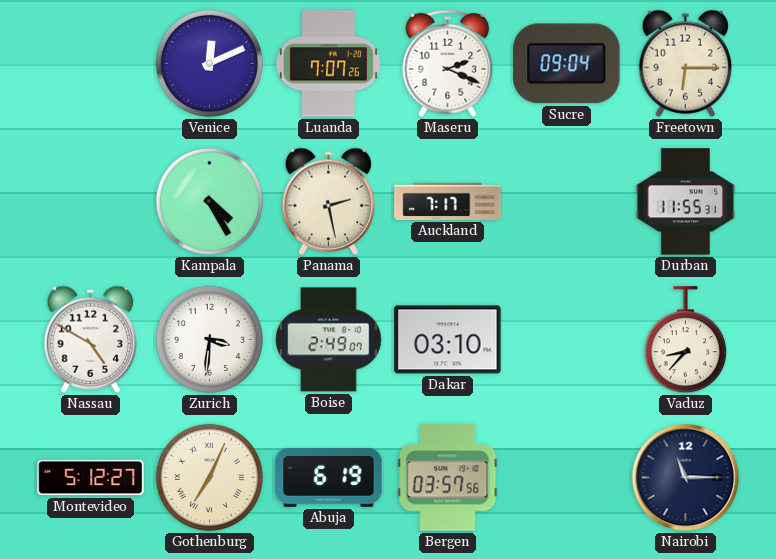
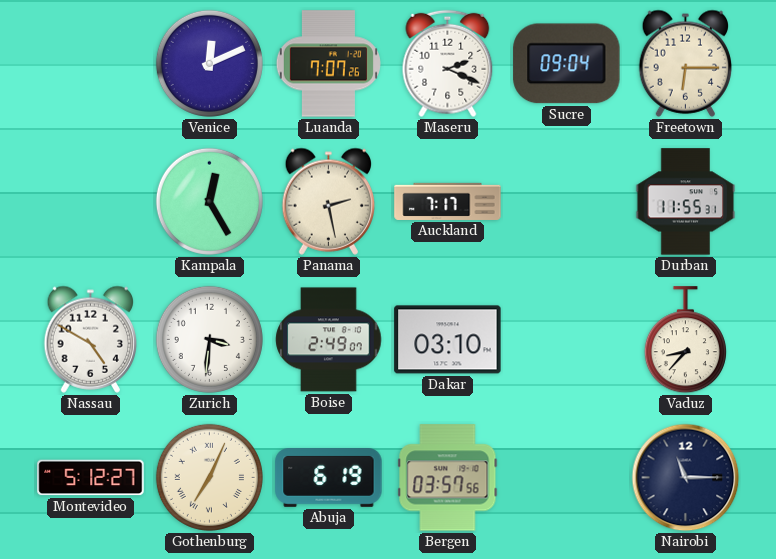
Kampala: 4:25 -> 12:25 (209, 201)
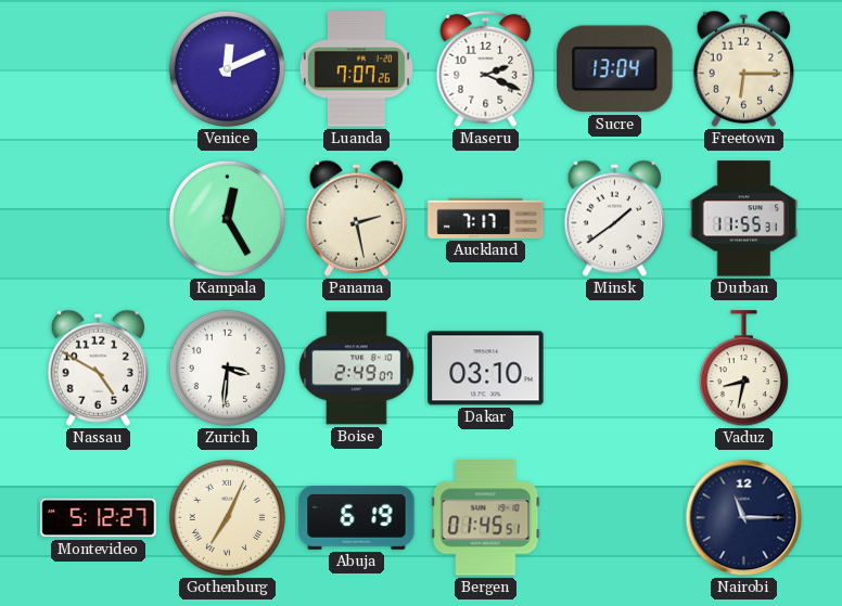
Sucre: 09:04 -> 13:04 (615, 69)
Minsk: none -> 1:39 (614, 218)
Vaduz: 8:37 -> 8:32 (743, 369)
Bergen: 03:57 -> 01:45 (486, 518)
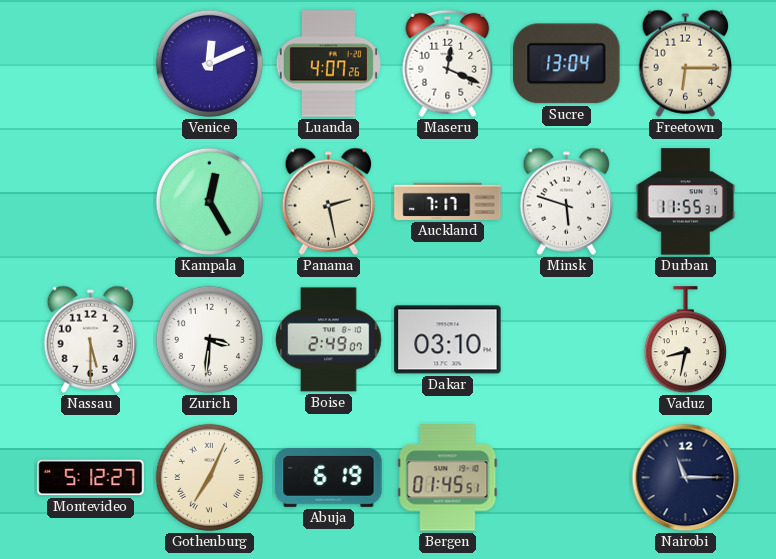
Luanda: 7:07 -> 4:07 (328, 64)
Maseru: 2:19 -> 12:19 (448, 64)
Minsk: 1:39 -> 5:48 (566, 201)
Nassau: 4:50 -> 5:30 (90, 339)
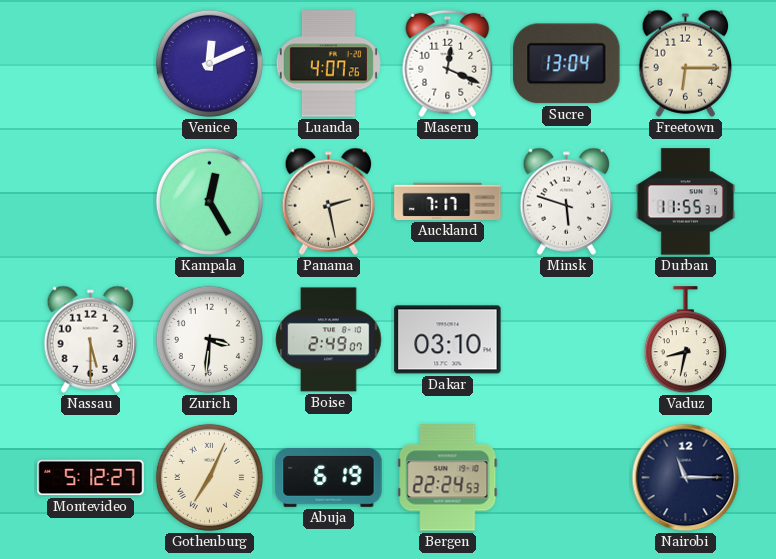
Bergen: 01:45 -> 22:24 (448, 478)
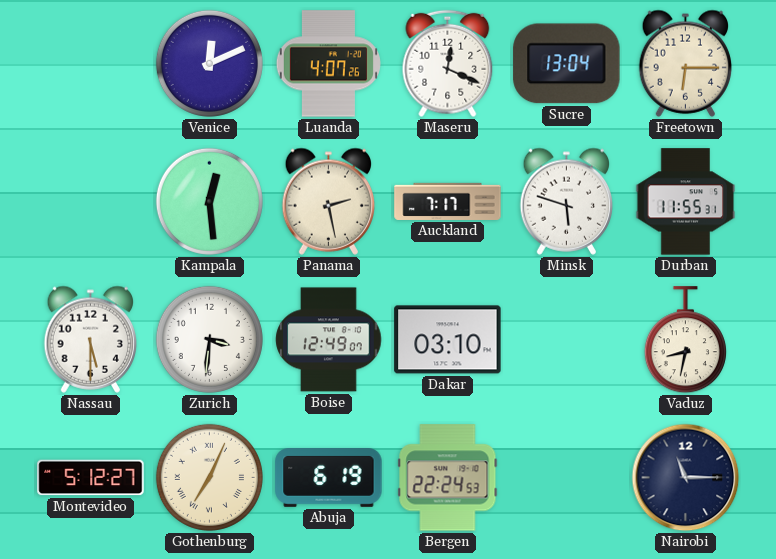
Kampala: 12:25 -> 12:29 (209, 201)
Boise: 2:49 -> 12:49 (329, 340)
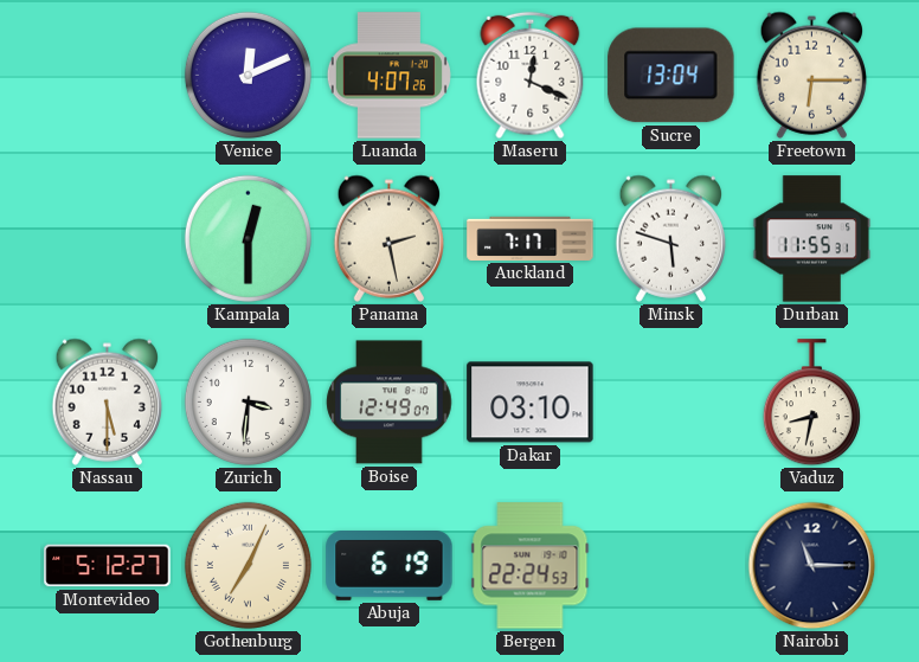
Kampala: 12:29 -> 12:30 (248, 238)
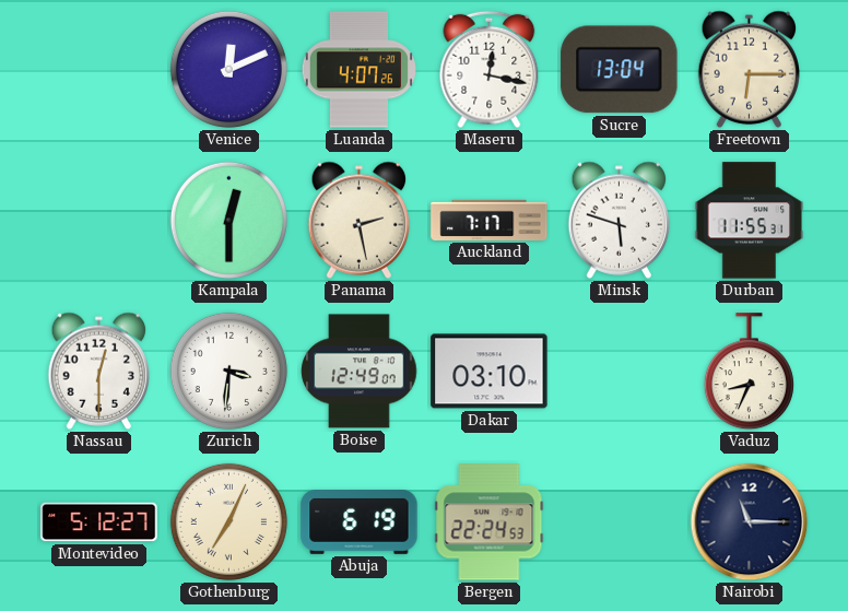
Maseru: 12:19 -> 12:17 (490, 70)
Nassau: 5:30 -> 12:30 (98, 371)
Vaduz: 8:32 -> 8:34 (749, 372)
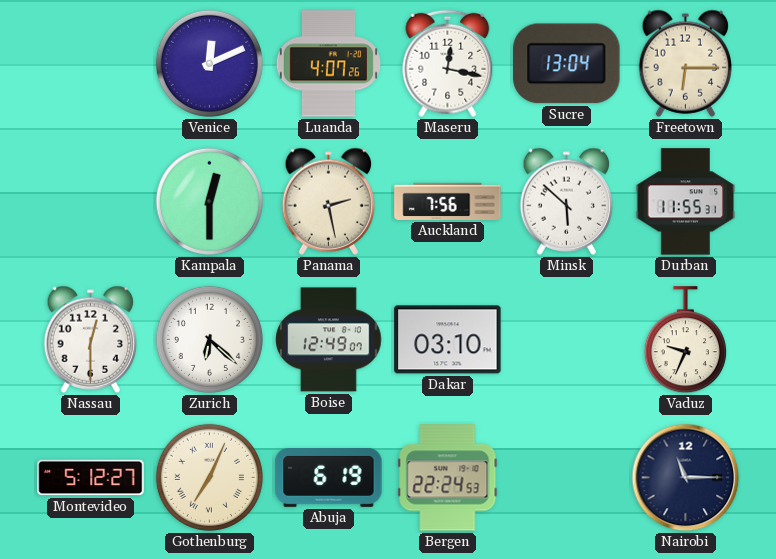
Auckland: 7:17 -> 7:56 (448, 201)
Minsk: 5:48 -> 5:52 (566, 201)
Zurich: 3:31 -> 6:22 (209, 339)
Vaduz: 8:34 -> 9:34 (685, 340)
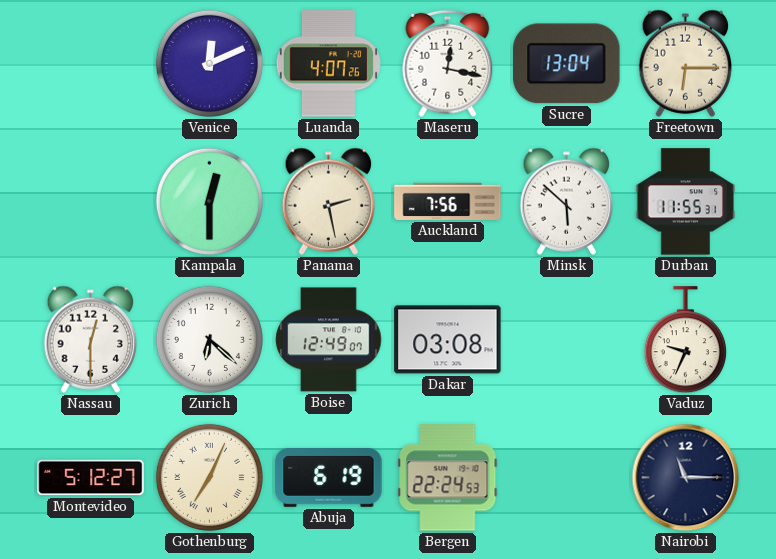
Dakar: 03:10 -> 03:08 (448, 340)
